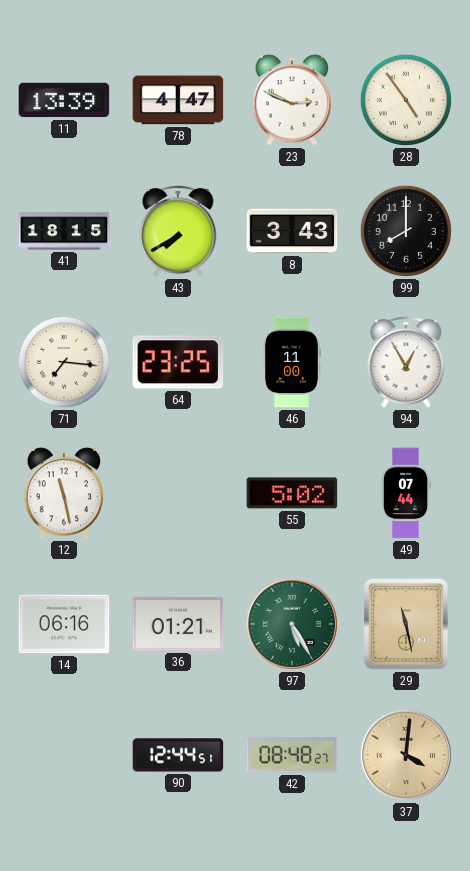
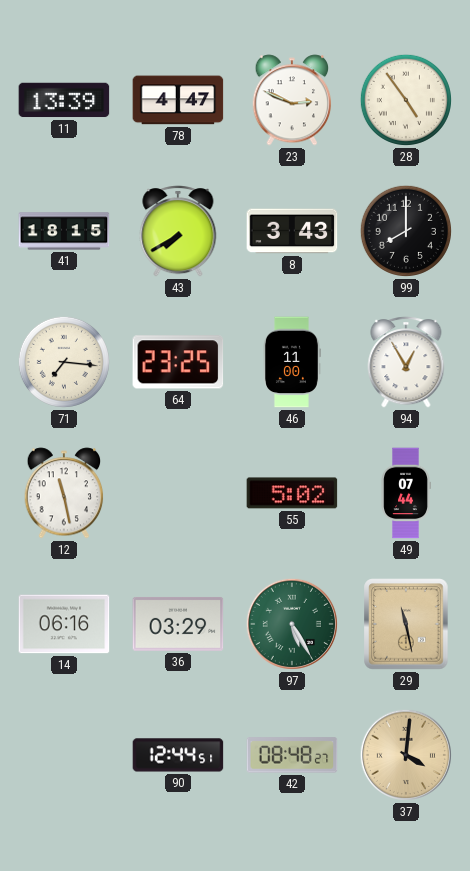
36: 01:21 -> 03:29 (178, 624)
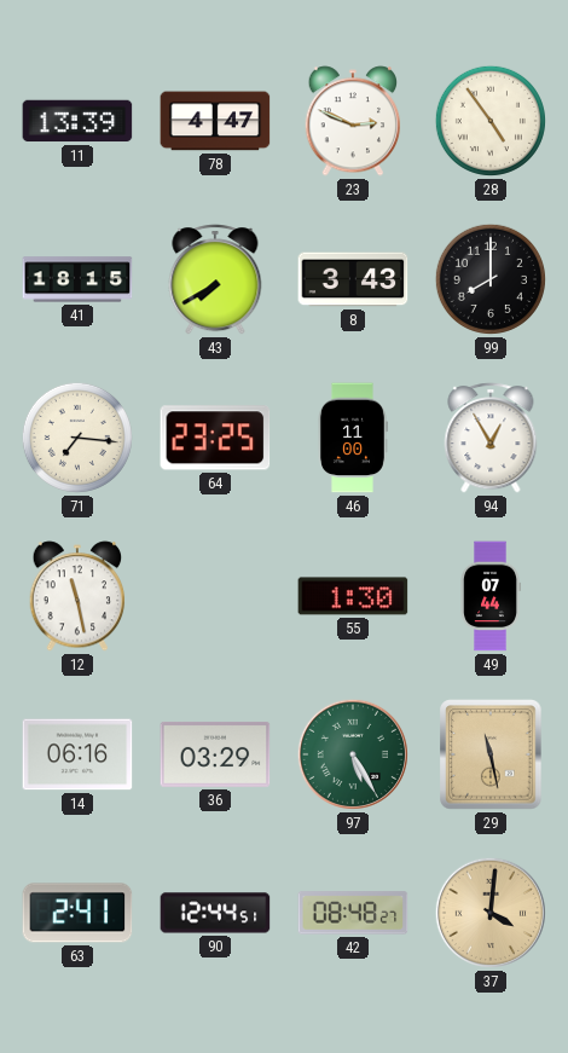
55: 5:02 -> 1:30 (353, 596)
63: none -> 2:41 (77, 913)
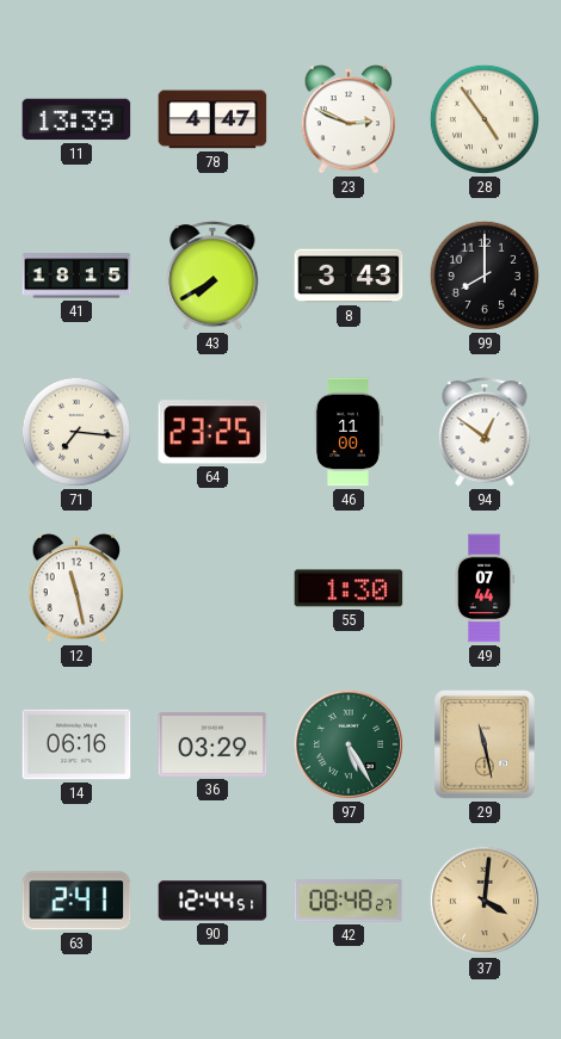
94: 12:55 -> 12:51 (485, 432)
